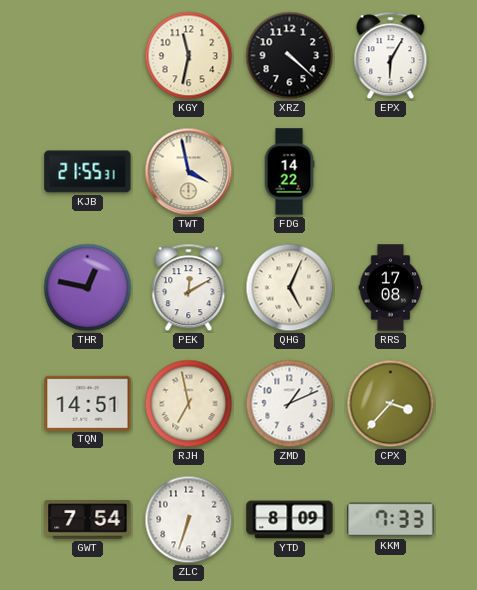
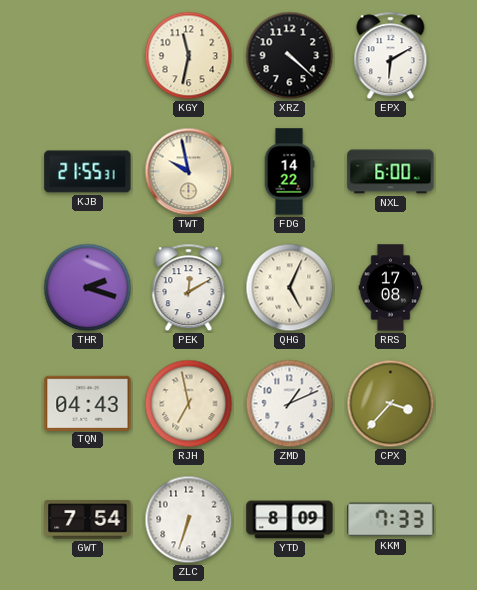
EPX: 6:05 -> 6:10 (391, 56)
TWT: 3:58 -> 9:58 (189, 172)
NXL: none -> 6:00 (391, 172)
THR: 12:47 -> 2:18 (88, 288)
TQN: 14:51 -> 04:43 (88, 403)
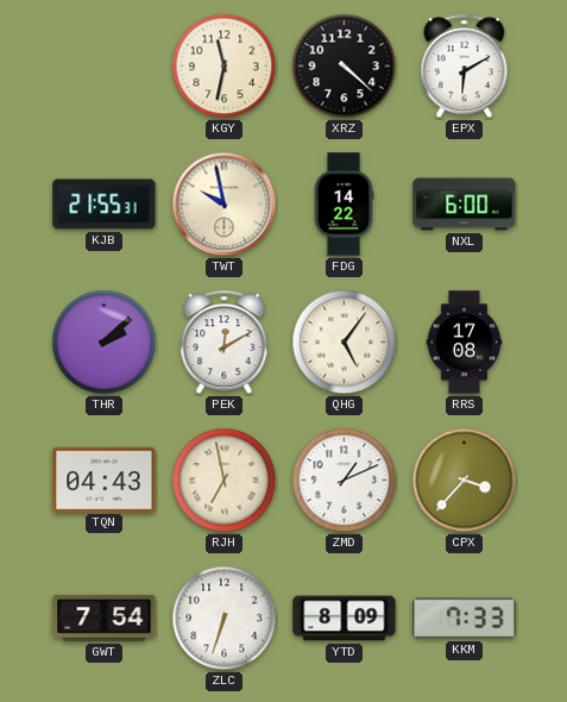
THR: 2:18 -> 2:08 (105, 343)
QHG: 5:04 -> 5:06 (345, 343)
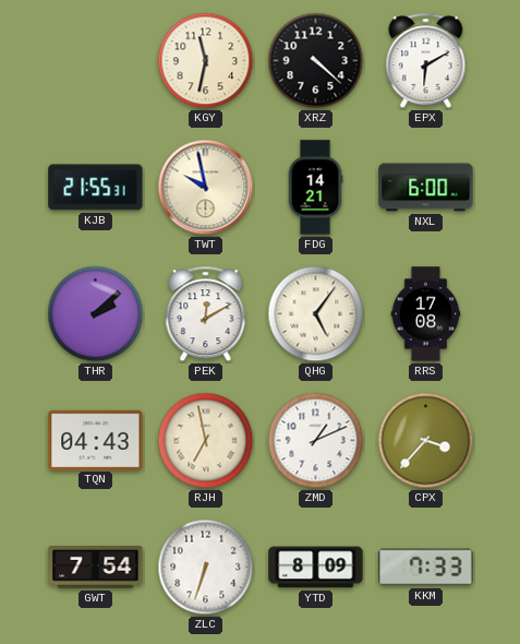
FDG: 14:22 -> 14:21 (315, 188)
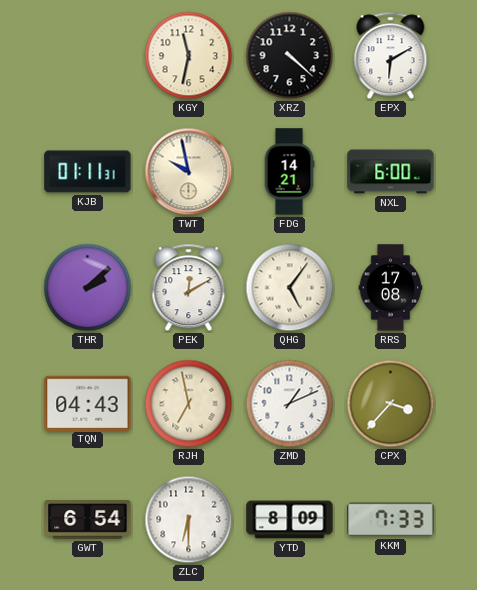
KJB: 21:55 -> 01:11 (88, 172)
GWT: 7:54 -> 6:54 (88, 520)
ZLC: 6:33 -> 6:30 (189, 520)
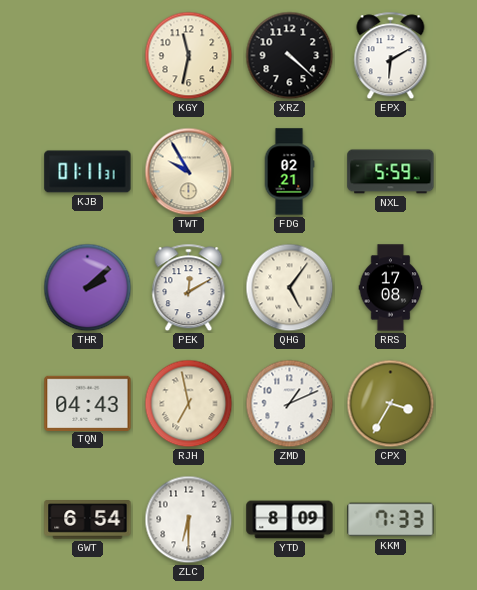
TWT: 9:58 -> 9:55 (189, 172)
FDG: 14:21 -> 02:21 (289, 172)
NXL: 6:00 -> 5:59 (391, 172)
CPX: 3:37 -> 3:35 (391, 404)
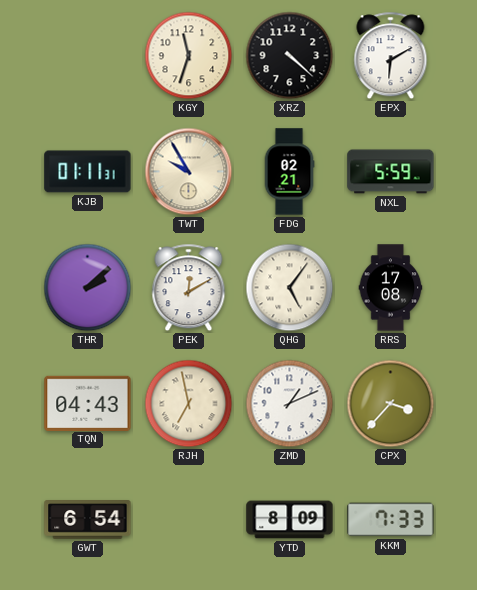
KGY: 11:32 -> 11:33 (189, 56)
CPX: 3:35 -> 3:37 (391, 404)
ZLC: 6:30 -> none (189, 520)
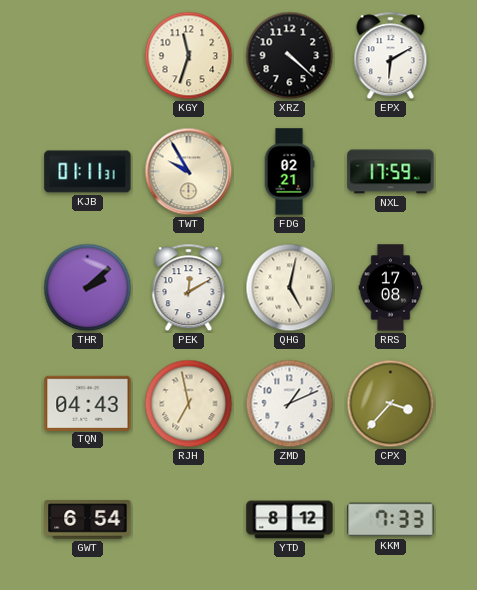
NXL: 5:59 -> 17:59 (391, 172)
QHG: 5:06 -> 5:02 (290, 288)
YTD: 8:09 -> 8:12 (290, 520)
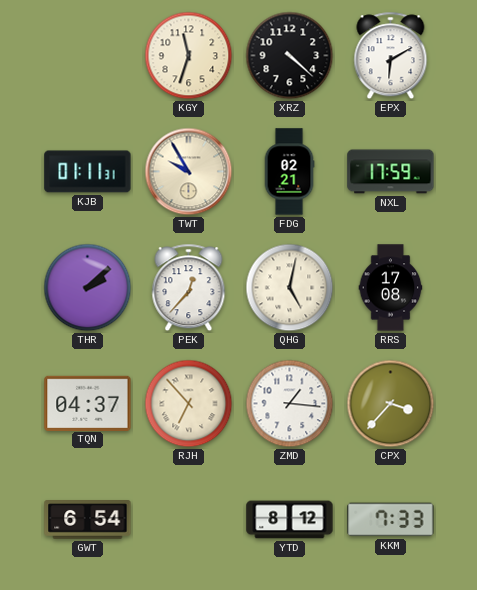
PEK: 12:10 -> 12:37 (189, 288)
TQN: 04:43 -> 04:37 (88, 403)
RJH: 6:58 -> 6:53 (189, 404)
ZMD: 1:11 -> 1:16 (290, 404)
